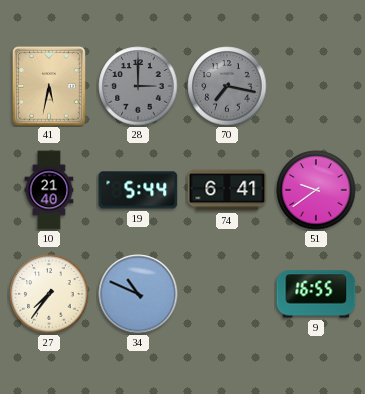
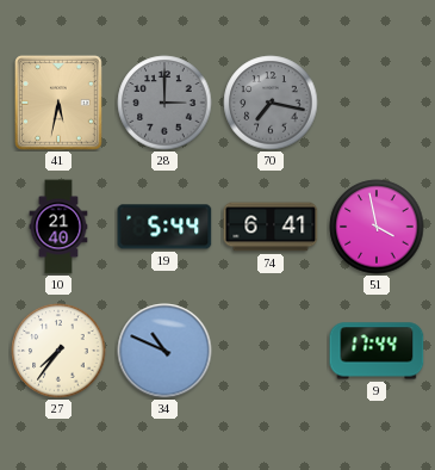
51: 9:39 -> 3:58 (377, 227)
9: 16:55 -> 17:44 (377, 351)
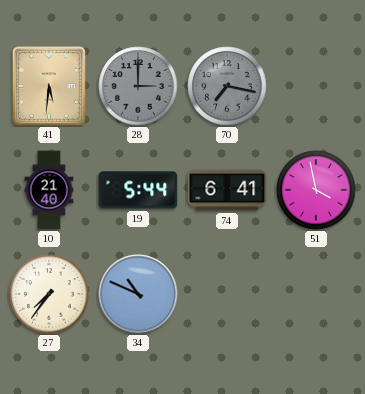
41: 5:32 -> 5:31 (49, 86)
9: 17:44 -> none (377, 351)
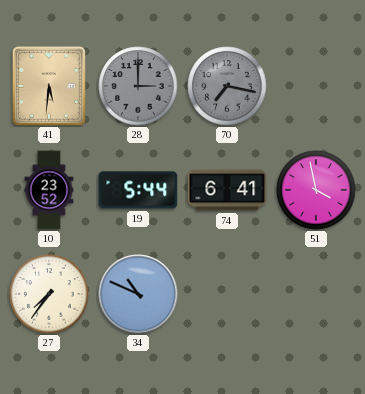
10: 21:40 -> 23:52 (49, 190)
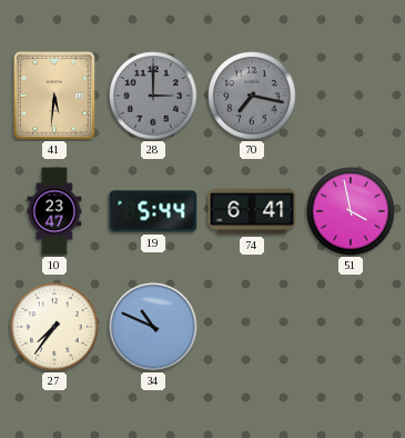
10: 23:52 -> 23:47 (54, 211)
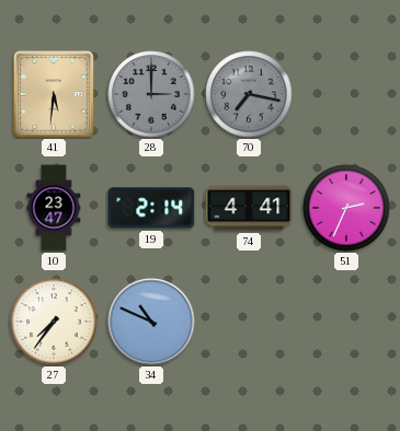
19: 5:44 -> 2:14 (151, 208)
74: 6:41 -> 4:41 (249, 208)
51: 3:58 -> 2:34 (346, 208)
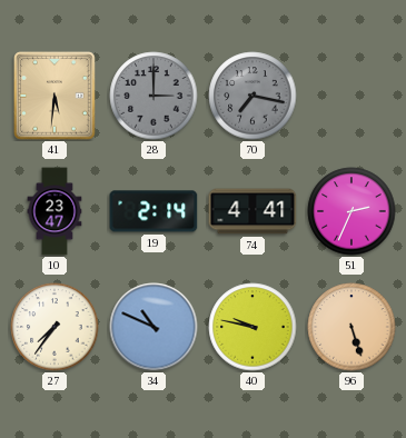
40: none -> 9:47 (252, 327)
96: none -> 5:27 (351, 327)
